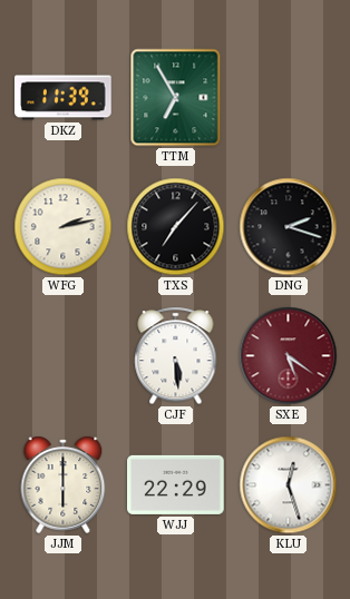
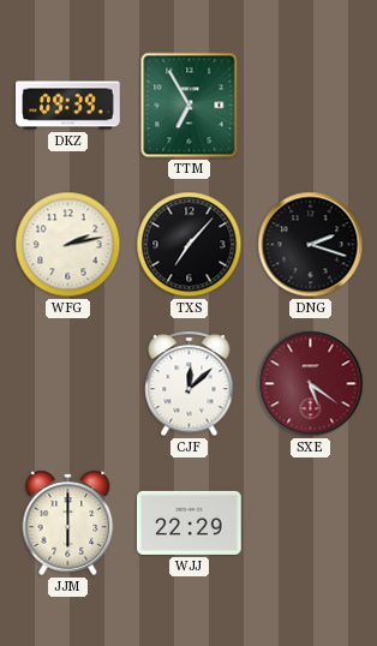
DKZ: 11:39 -> 09:39 (68, 106)
CJF: 5:29 -> 12:08 (190, 384)
KLU: 12:27 -> none (289, 485)
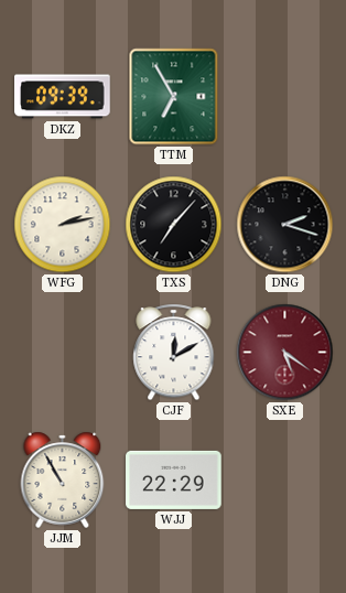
CJF: 12:08 -> 12:10 (174, 353)
JJM: 6:00 -> 10:55 (63, 479)
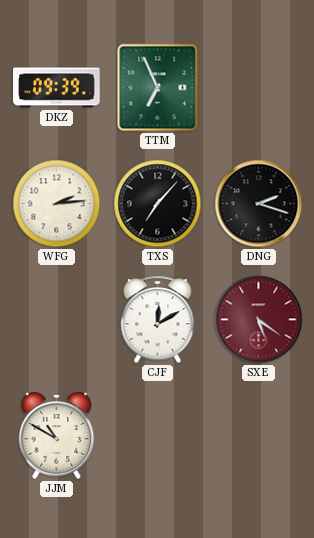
TTM: 6:55 -> 6:56 (158, 88)
WFG: 2:13 -> 2:14 (57, 204)
JJM: 10:55 -> 10:50 (57, 435)
WJJ: 22:29 -> none (174, 479)
